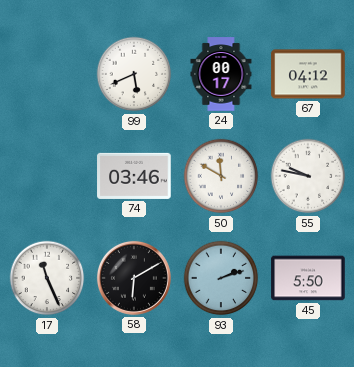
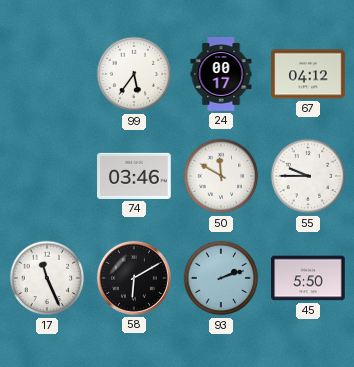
99: 5:41 -> 5:36 (134, 74)
55: 9:47 -> 9:45 (308, 176)
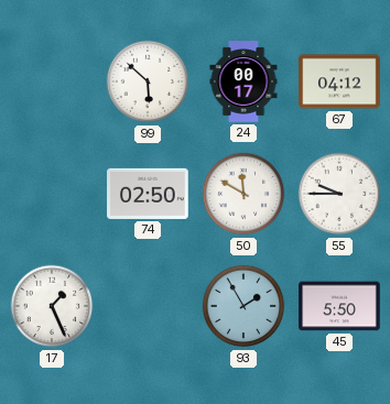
99: 5:36 -> 5:52 (148, 81)
74: 03:46 -> 02:50 (148, 194)
17: 11:26 -> 1:26 (52, 306)
58: 6:10 -> none (134, 278)
93: 2:12 -> 1:55 (243, 306)
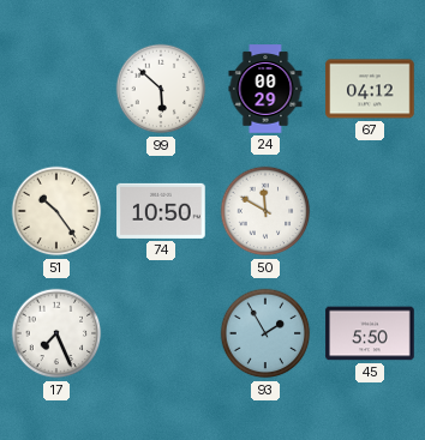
24: 00:17 -> 00:29 (265, 89)
51: none -> 10:24 (56, 211)
74: 02:50 -> 10:50 (161, 211)
55: 9:45 -> none (339, 194)
17: 1:26 -> 7:26 (56, 333)
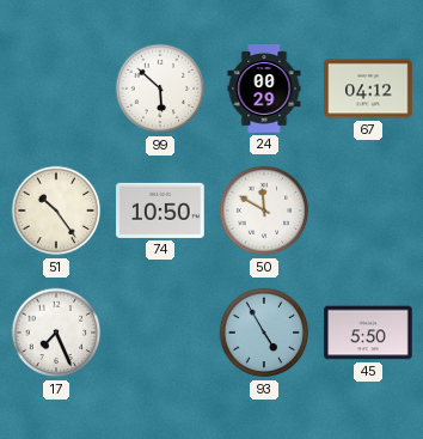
93: 1:55 -> 4:55 (264, 333)
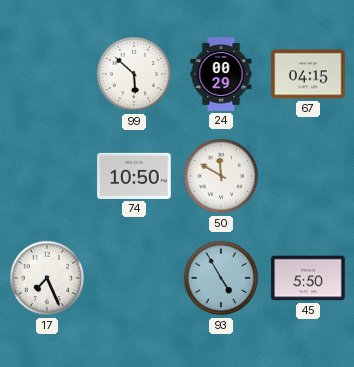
67: 04:12 -> 04:15 (308, 74)
51: 10:24 -> none (56, 211)
